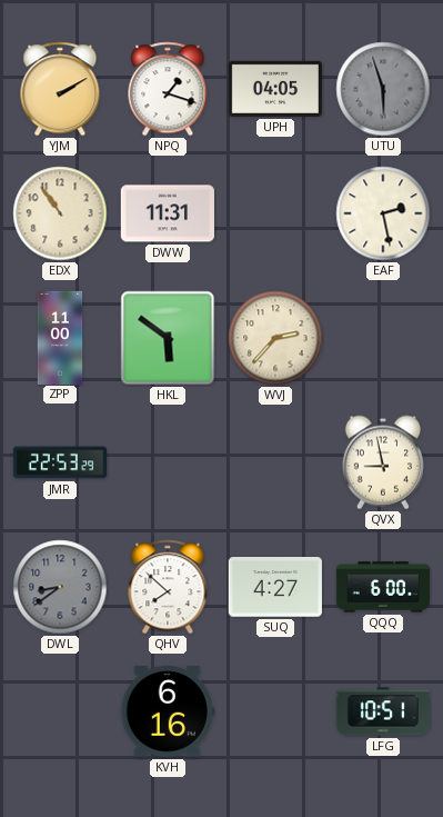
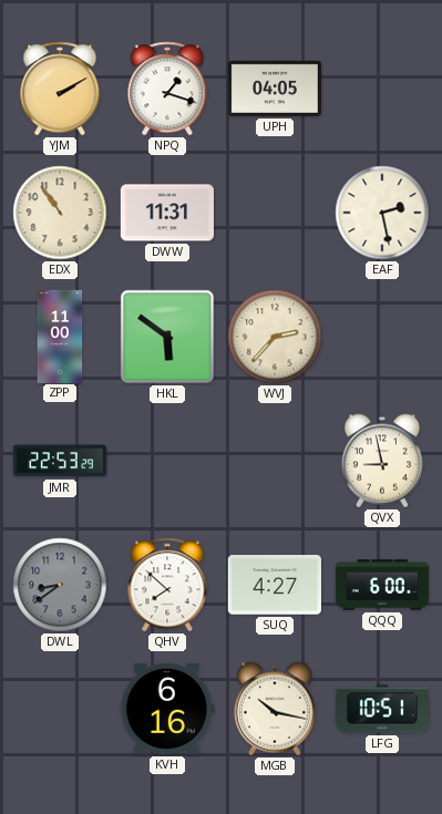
UTU: 5:57 -> none (383, 89)
MGB: none -> 10:17 (275, 709)
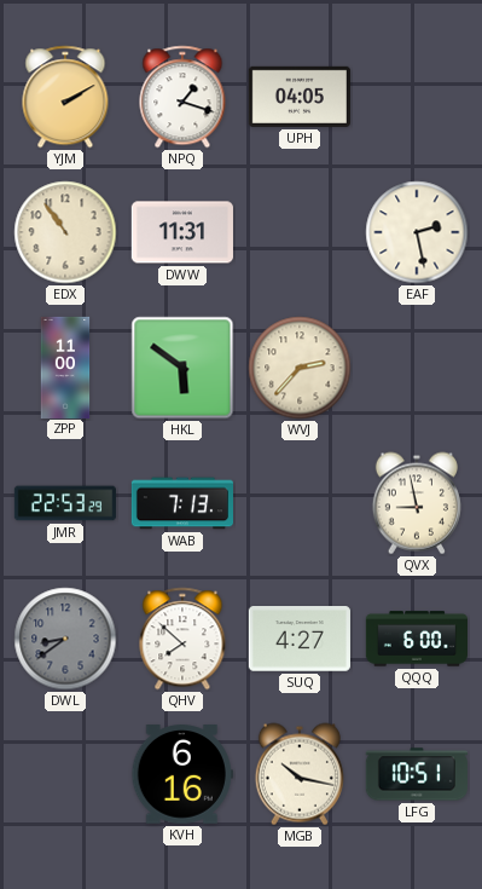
WAB: none -> 7:13 (181, 503)
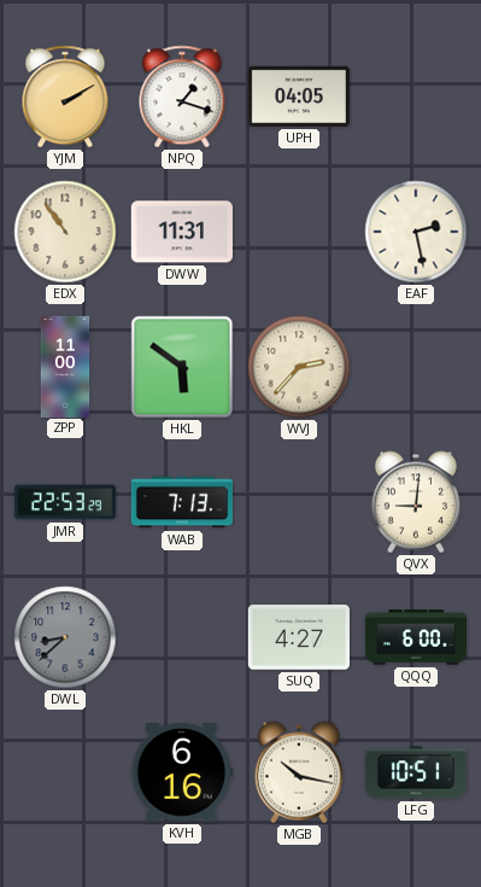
QVX: 8:58 -> 9:01 (416, 502)
DWL: 8:39 -> 8:38 (65, 637)
QHV: 7:52 -> none (182, 639)
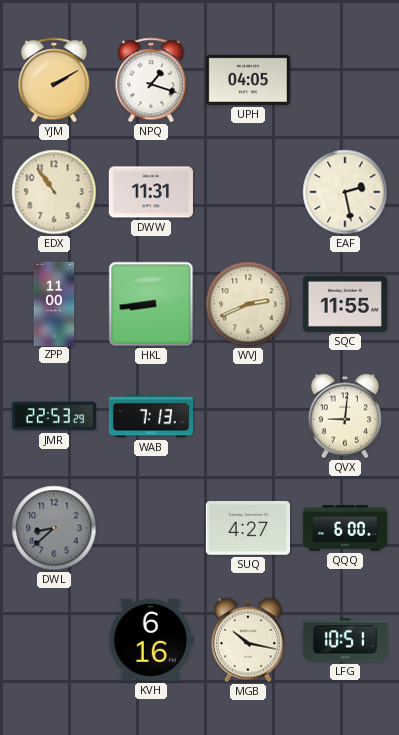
HKL: 5:51 -> 8:44 (151, 304)
WVJ: 2:37 -> 2:41 (248, 304)
SQC: none -> 11:55 (345, 304)
